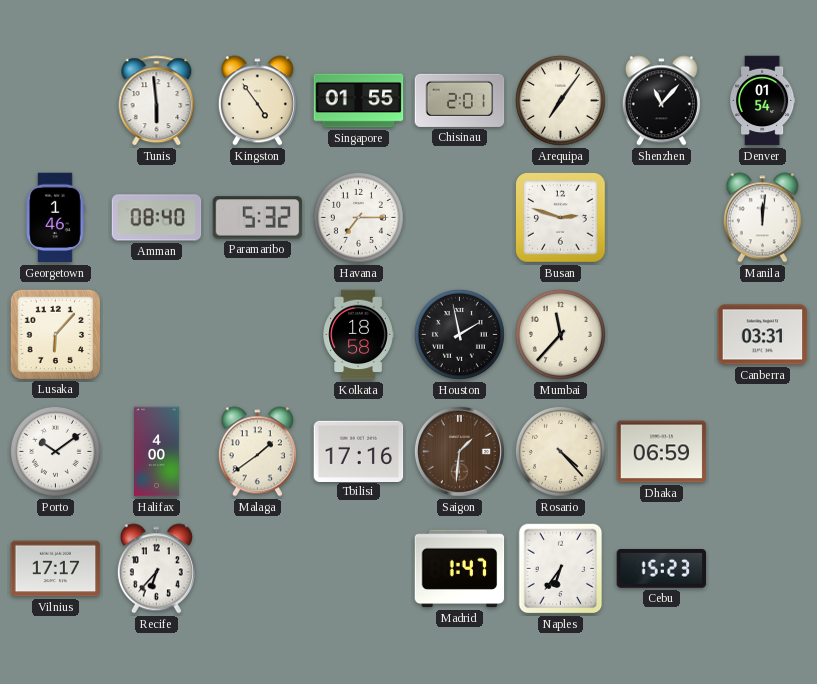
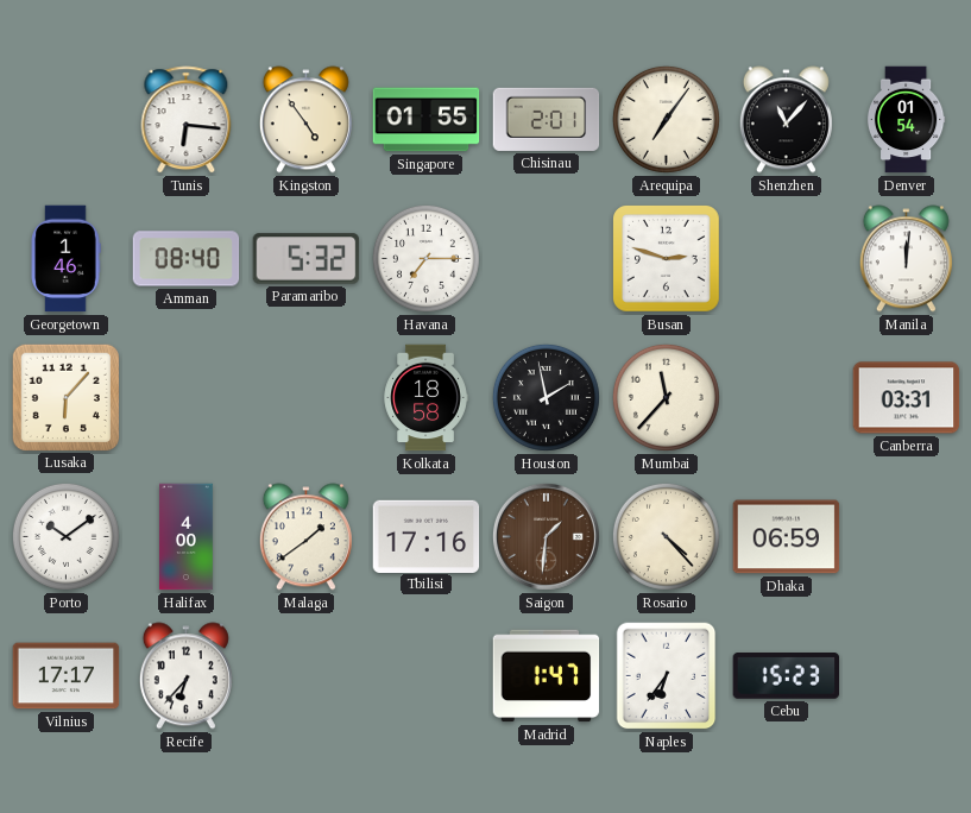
Tunis: 5:59 -> 6:16 (187, 120)
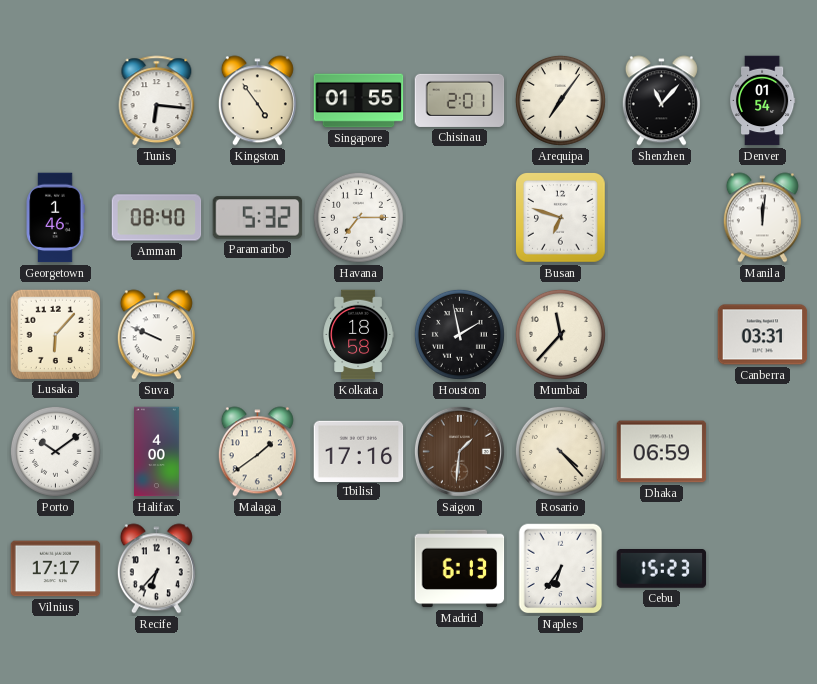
Busan: 2:48 -> 6:48 (561, 218)
Suva: none -> 9:49 (156, 335)
Madrid: 1:47 -> 6:13 (460, 569)
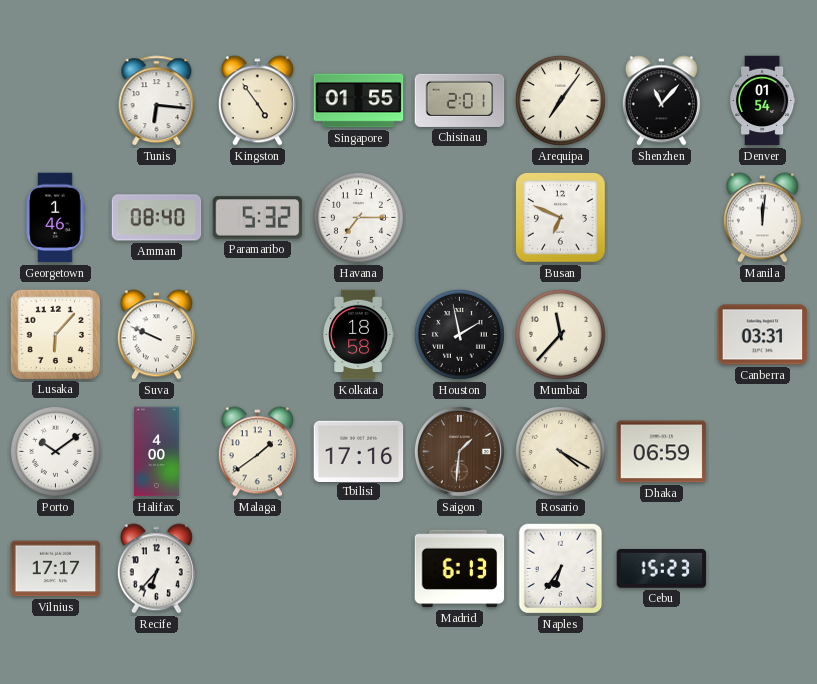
Busan: 6:48 -> 6:49 (561, 218)
Rosario: 4:23 -> 4:20 (560, 451)
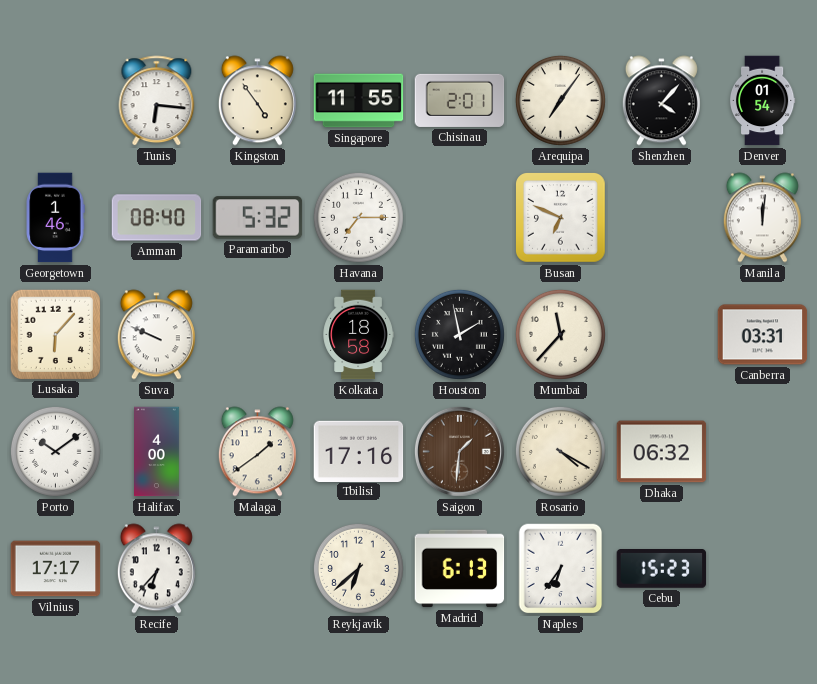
Singapore: 01:55 -> 11:55 (359, 101)
Shenzhen: 11:07 -> 4:07 (661, 101)
Dhaka: 06:59 -> 06:32 (662, 452)
Reykjavik: none -> 6:38 (358, 568)
